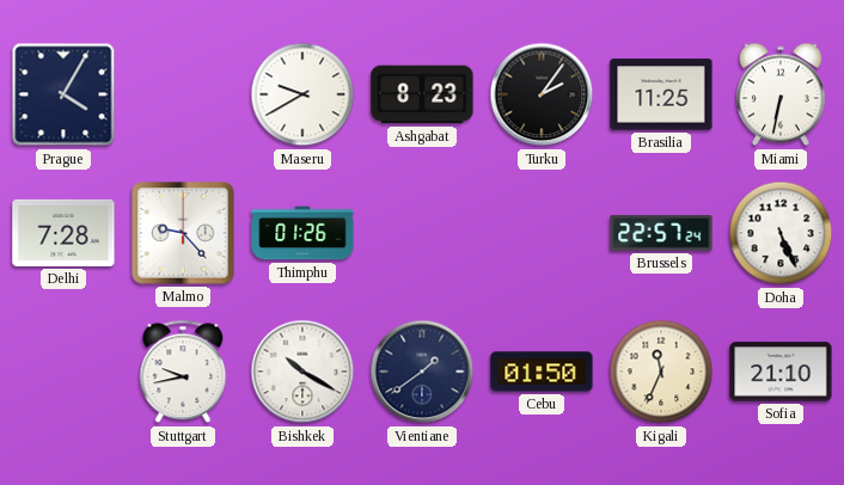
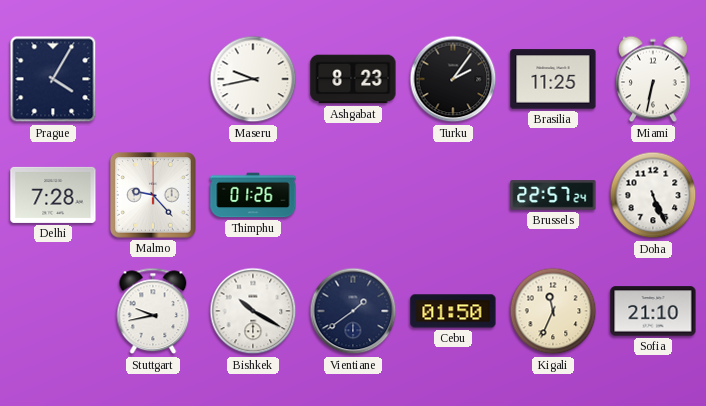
Maseru: 9:40 -> 9:43 (253, 79)
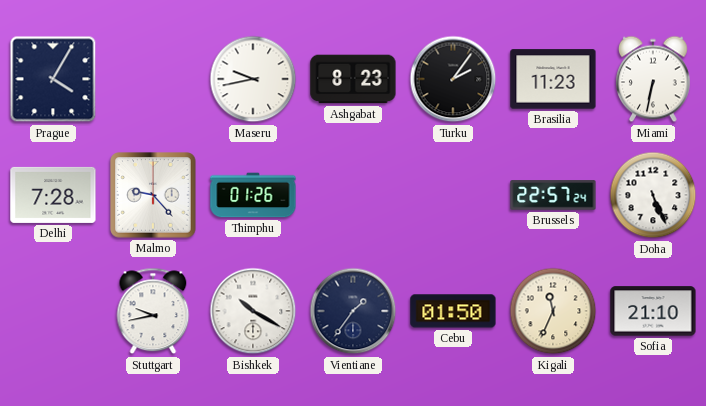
Brasilia: 11:25 -> 11:23 (553, 79)
Vientiane: 1:39 -> 1:36 (353, 311)
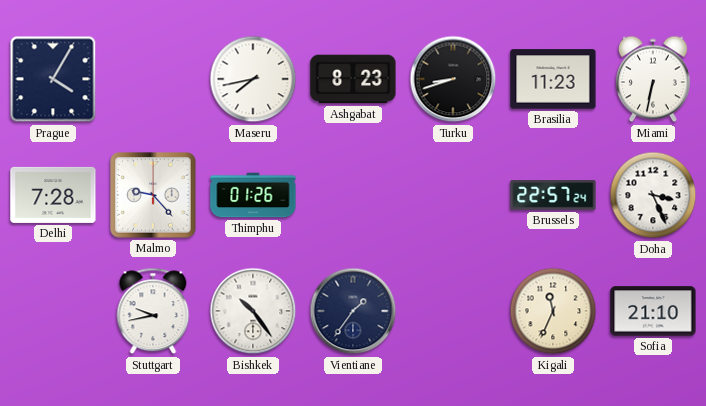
Maseru: 9:43 -> 7:43 (253, 79)
Turku: 2:06 -> 8:42 (453, 79)
Doha: 5:26 -> 3:26 (653, 195)
Bishkek: 10:20 -> 10:24 (253, 311)
Cebu: 01:50 -> none (453, 311)
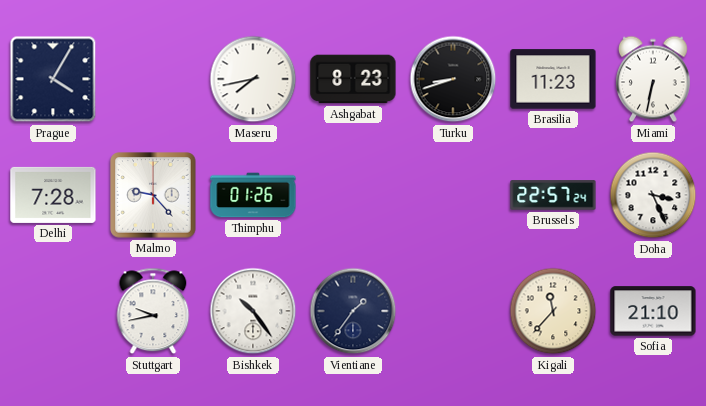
Kigali: 11:34 -> 11:37 (553, 311)
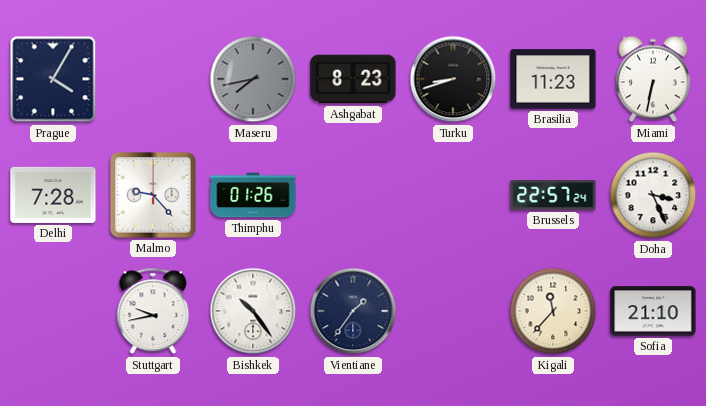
Maseru dial: white -> grey (253, 79)
